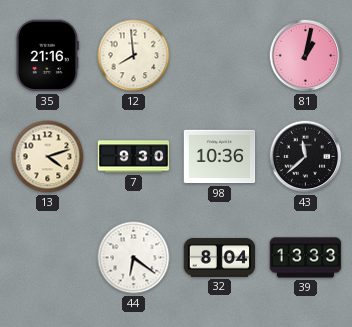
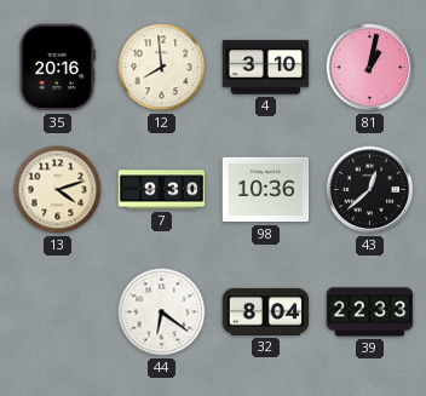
35: 21:16 -> 20:16 (57, 68)
4: none -> 3:10 (266, 68)
43: 11:38 -> 12:38 (370, 190)
39: 13:33 -> 22:33 (370, 312)
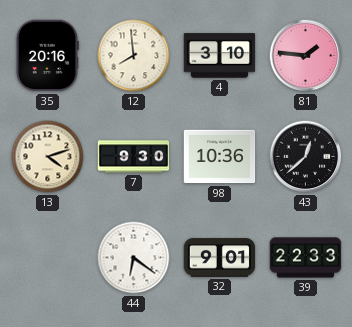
81: 1:02 -> 1:46 (306, 56)
32: 8:04 -> 9:01 (220, 258)
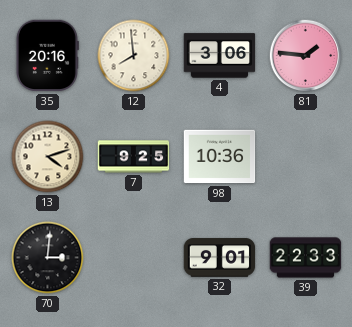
4: 3:10 -> 3:06 (220, 56)
7: 9:30 -> 9:25 (134, 157)
43: 12:38 -> none (306, 157)
70: none -> 3:01 (48, 258)
44: 6:21 -> none (134, 258)
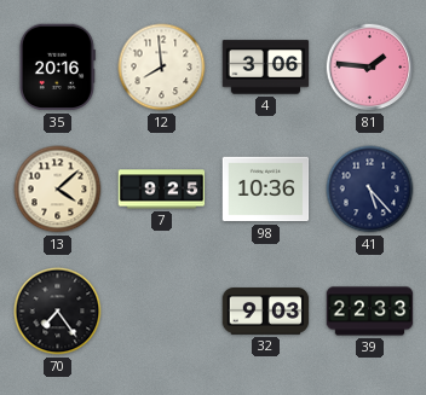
13: 4:12 -> 4:08 (58, 190)
41: none -> 5:23 (370, 190)
70: 3:01 -> 7:24 (58, 312)
32: 9:01 -> 9:03 (266, 312)
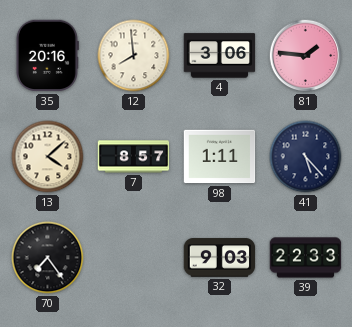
7: 9:25 -> 8:57 (134, 157)
98: 10:36 -> 1:11 (220, 157)
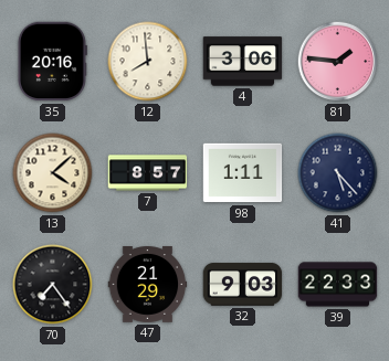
47: none -> 21:29 (148, 285)
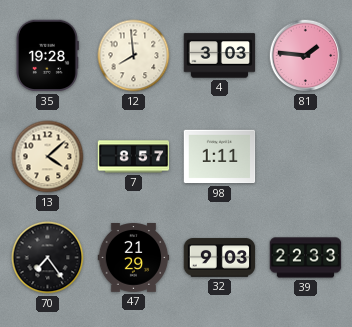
35: 20:16 -> 19:28 (47, 56)
4: 3:06 -> 3:03 (220, 56)
41: 5:23 -> none (338, 173)
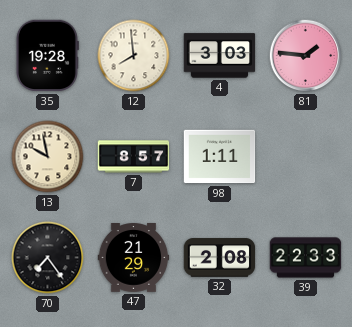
13: 4:08 -> 9:58 (48, 157)
32: 9:03 -> 2:08 (220, 258)
